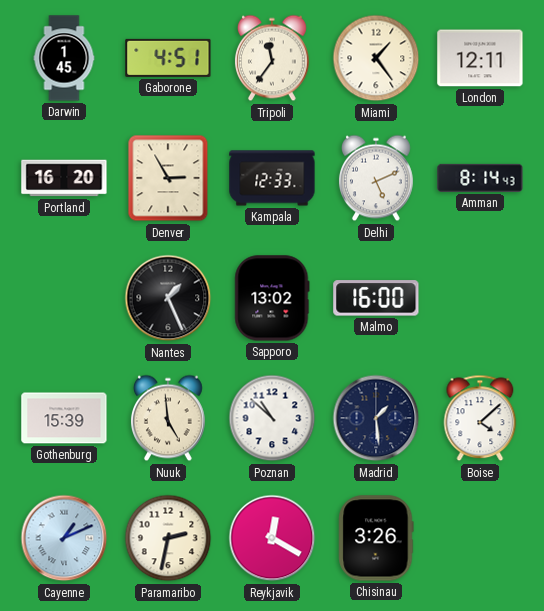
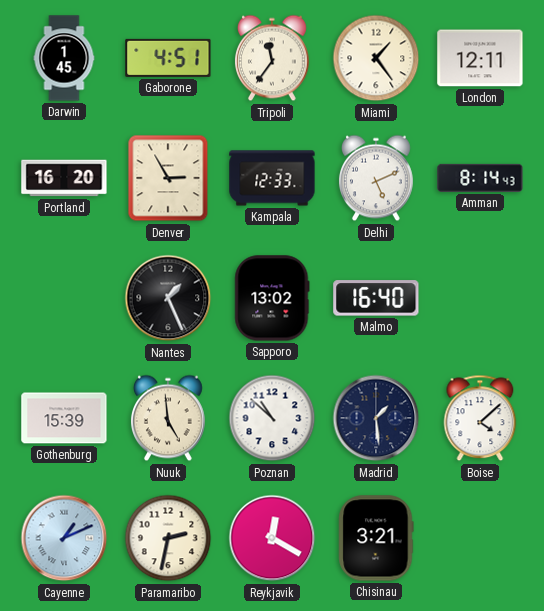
Malmo: 16:00 -> 16:40 (376, 298)
Chisinau: 3:26 -> 3:21 (376, 538)
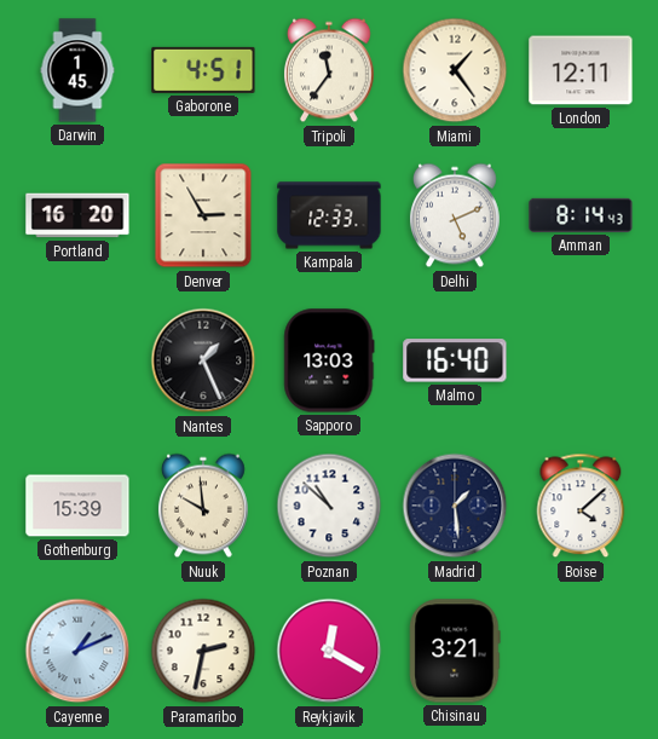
Sapporo: 13:02 -> 13:03 (329, 360)
Nuuk: 4:59 -> 9:59 (203, 506)
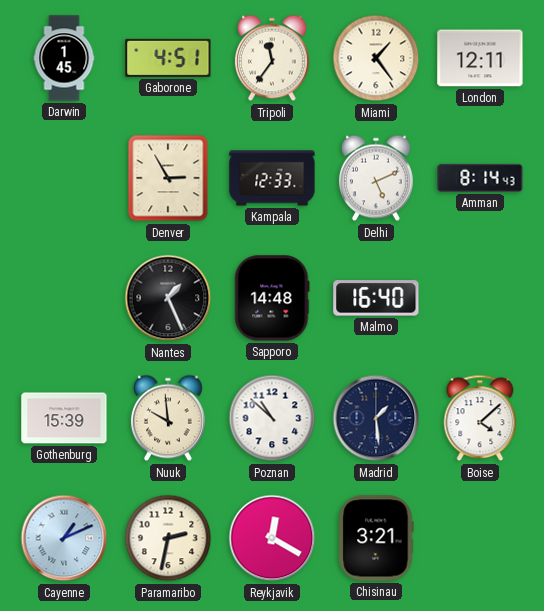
Portland: 16:20 -> none (77, 215)
Sapporo: 13:03 -> 14:48 (272, 298)
